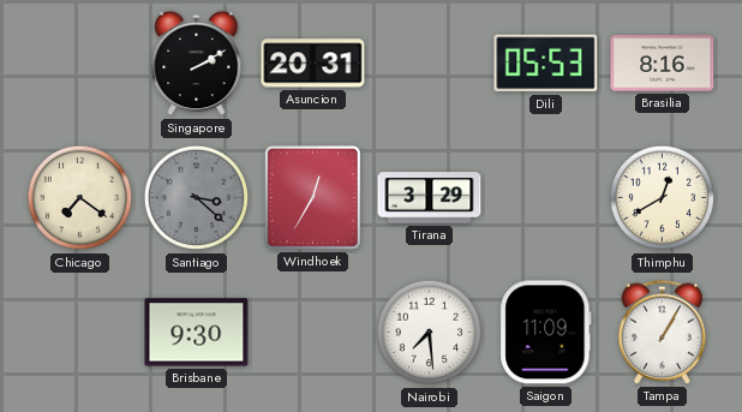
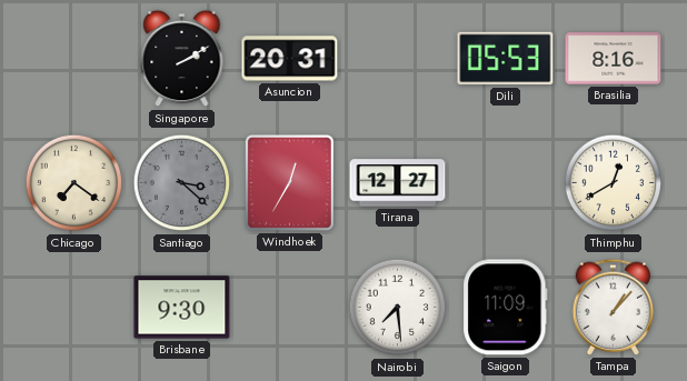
Tirana: 3:29 -> 12:27 (398, 183)
Tampa: 1:05 -> 1:07 (614, 307)
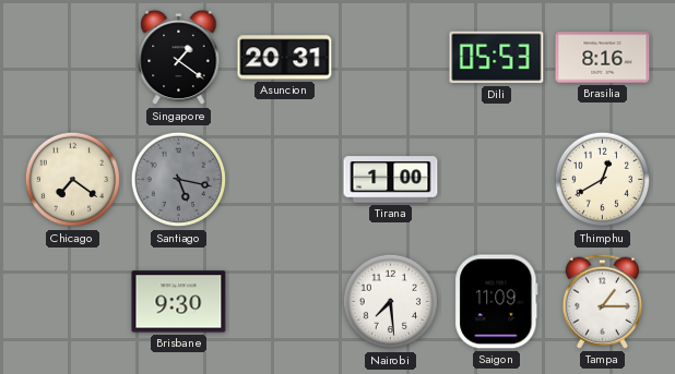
Singapore: 2:10 -> 1:21 (179, 58)
Santiago: 3:22 -> 5:17 (179, 180)
Windhoek: 12:35 -> none (289, 182)
Tirana: 12:27 -> 1:00 (391, 180)
Tampa: 1:07 -> 1:15 (603, 301)
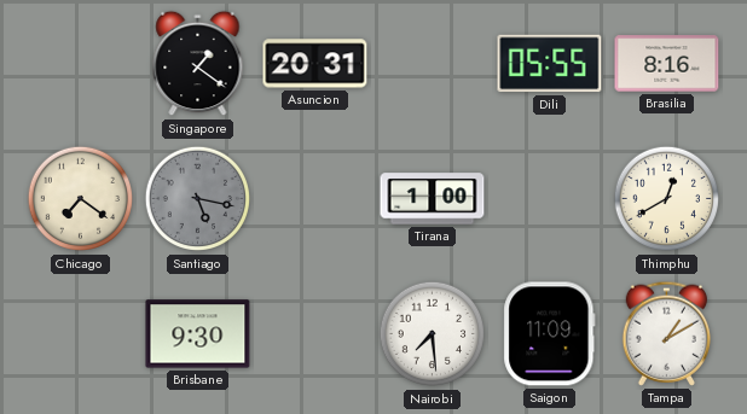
Dili: 05:53 -> 05:55 (550, 64)
Tampa: 1:15 -> 1:10 (667, 333)
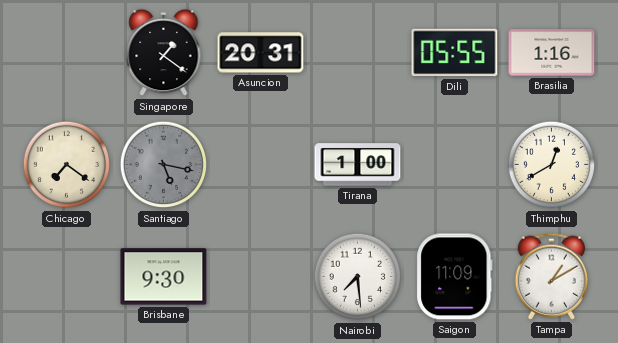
Brasilia: 8:16 -> 1:16 (552, 53)
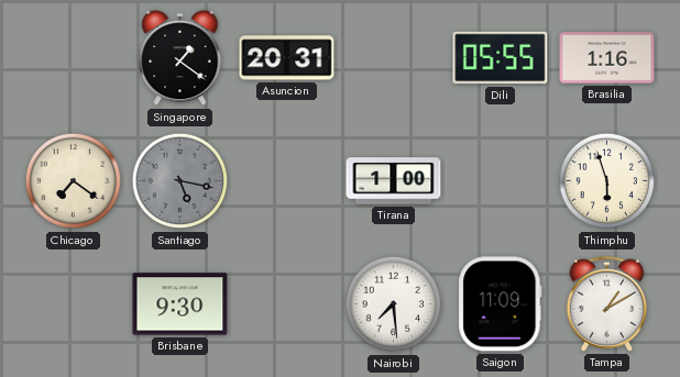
Thimphu: 12:40 -> 5:57 (607, 181)
